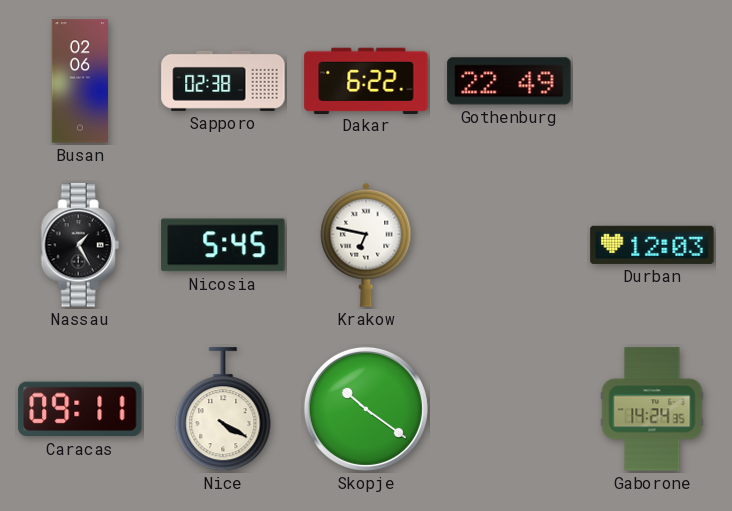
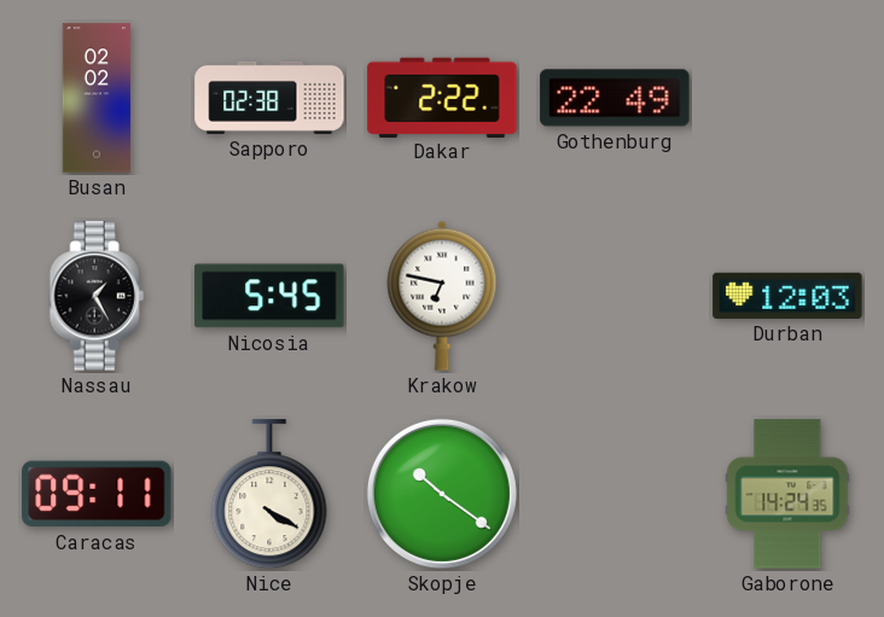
Busan: 02:06 -> 02:02 (97, 98)
Dakar: 6:22 -> 2:22 (442, 97)
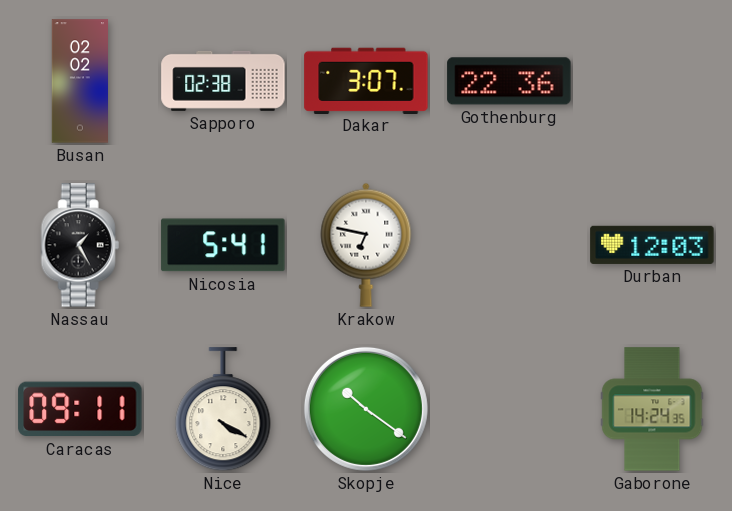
Dakar: 2:22 -> 3:07 (366, 80)
Gothenburg: 22:49 -> 22:36 (509, 81)
Nicosia: 5:45 -> 5:41 (223, 245)
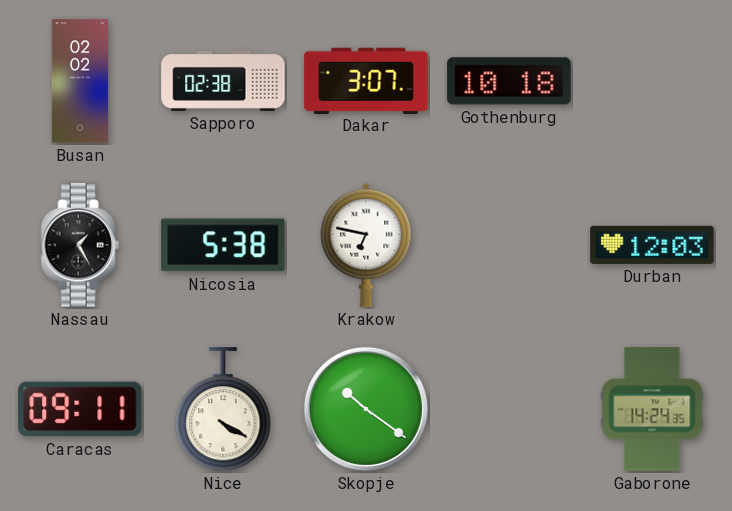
Gothenburg: 22:36 -> 10:18 (509, 81)
Nicosia: 5:41 -> 5:38 (223, 245)
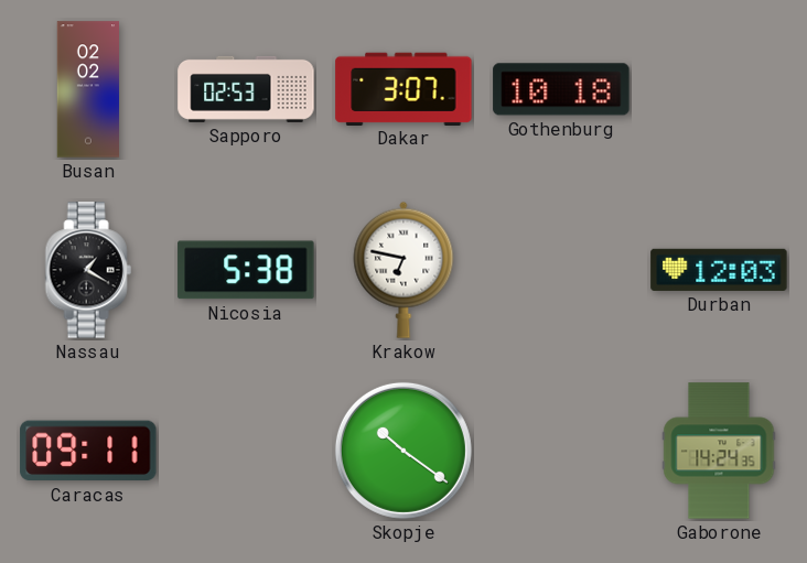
Sapporo: 02:38 -> 02:53 (246, 89)
Nassau: 1:25 -> 1:20 (88, 270)
Nice: 4:20 -> none (223, 410)
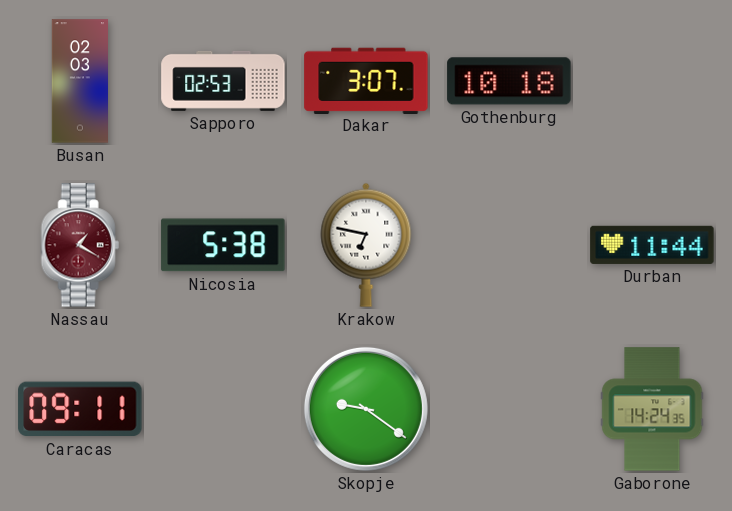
Busan: 02:02 -> 02:03 (80, 81)
Nassau dial: black -> burgundy (80, 245)
Durban: 12:03 -> 11:44 (652, 245)
Skopje: 10:21 -> 9:21 (366, 409)
